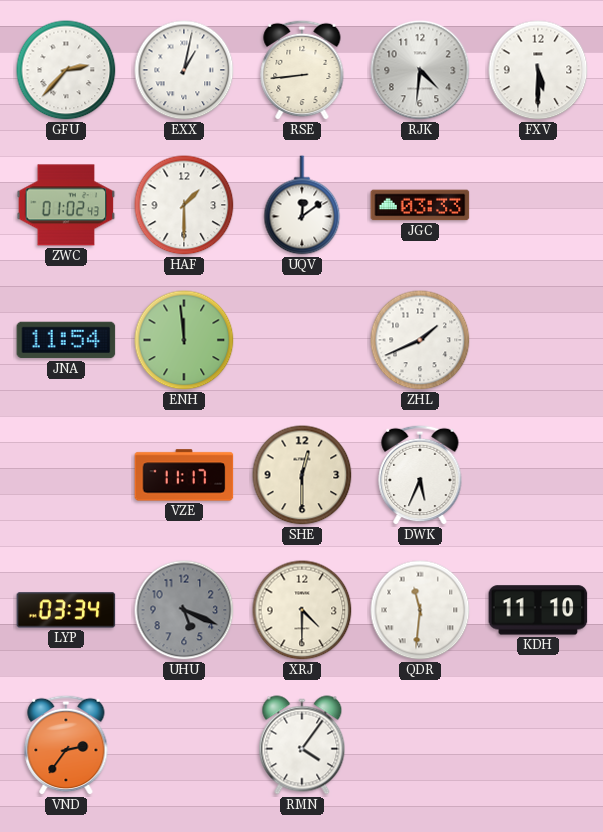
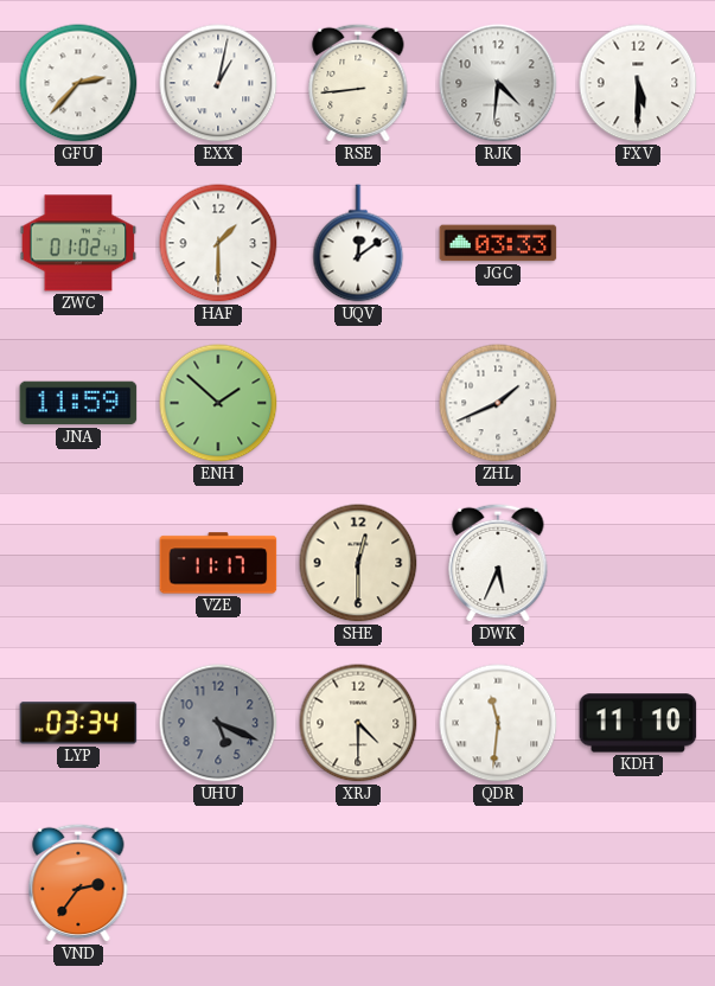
JNA: 11:54 -> 11:59 (78, 403)
ENH: 11:59 -> 1:52 (218, 403)
RMN: 4:06 -> none (302, 745)
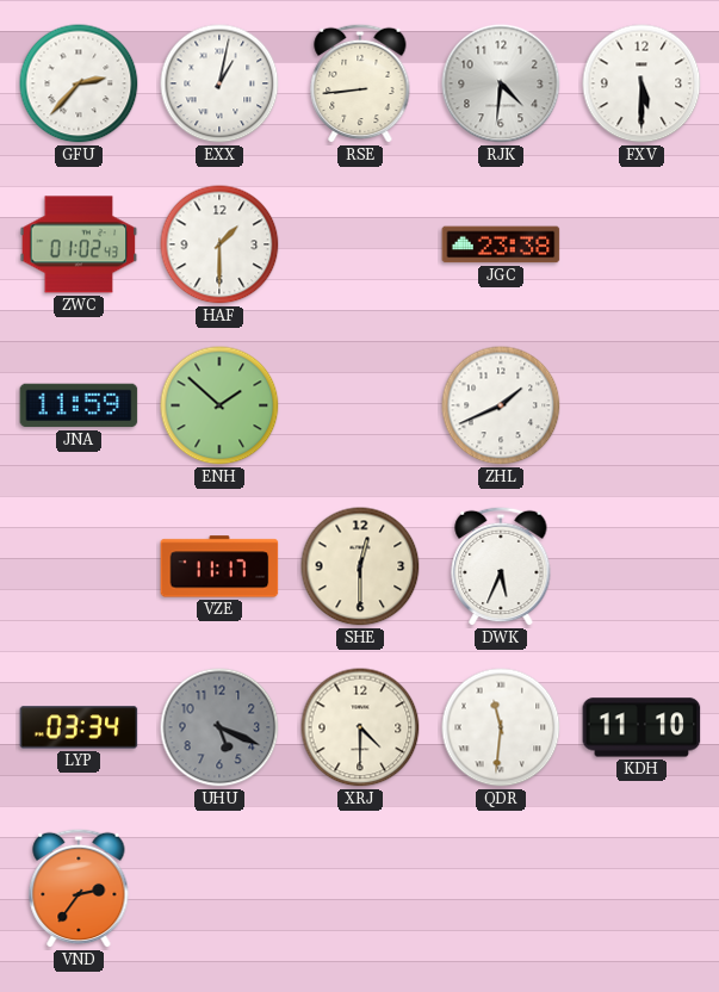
UQV: 12:09 -> none (358, 243)
JGC: 03:33 -> 23:38 (501, 244)
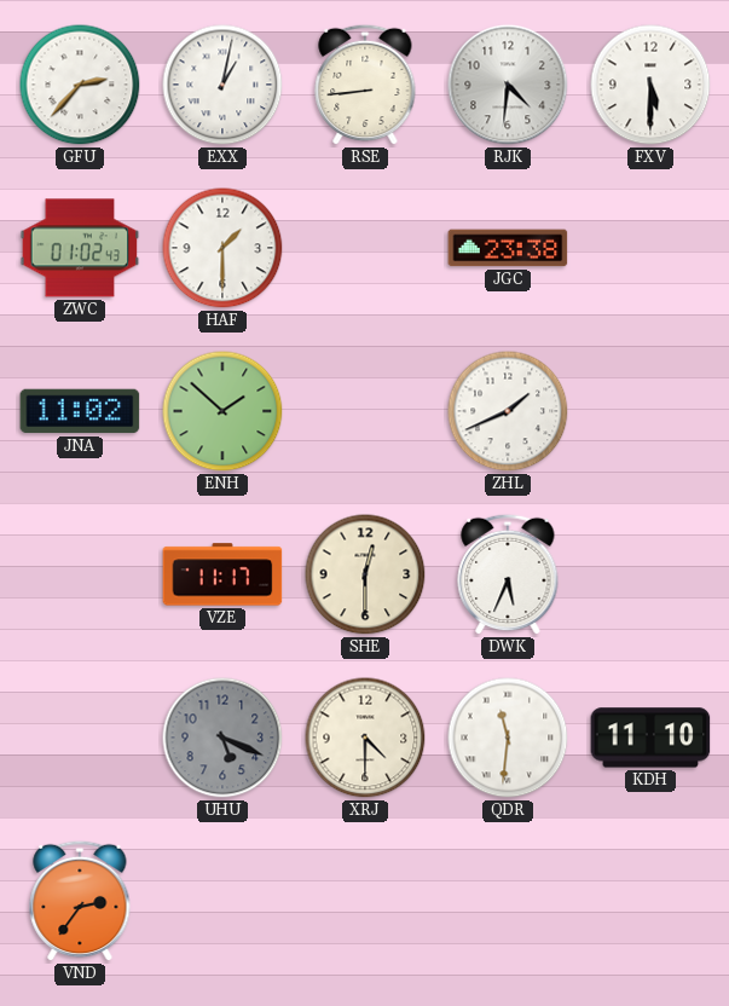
JNA: 11:59 -> 11:02 (80, 411)
LYP: 03:34 -> none (79, 727)
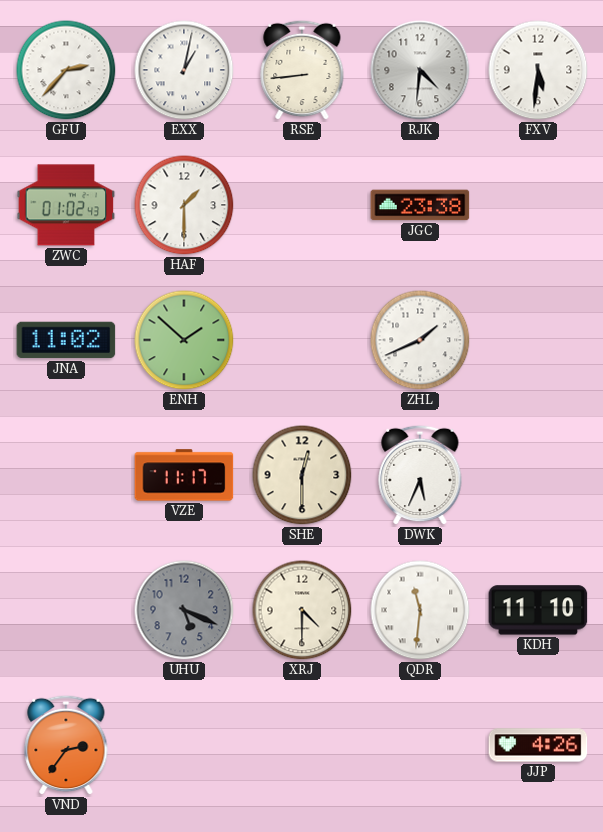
FXV: 5:30 -> 5:31 (538, 70)
JJP: none -> 4:26 (538, 745)
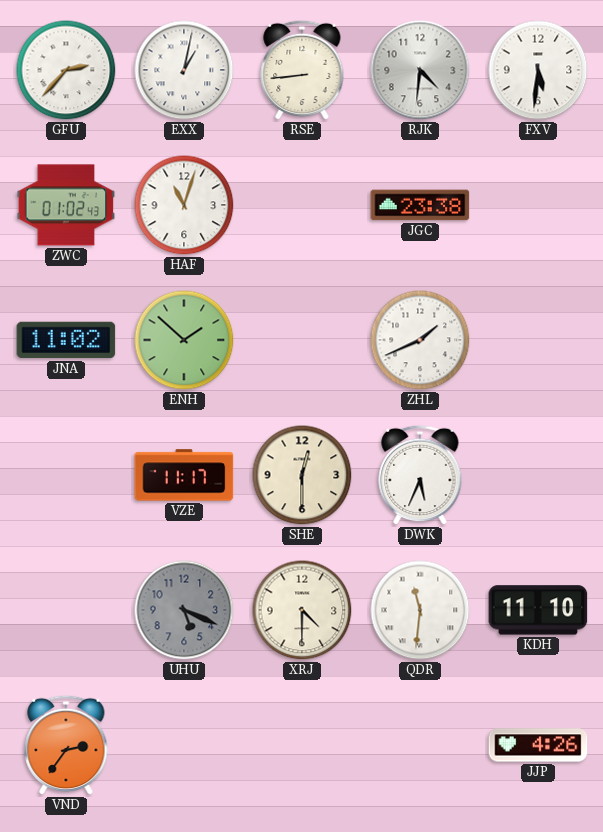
HAF: 1:30 -> 11:03 (184, 205)
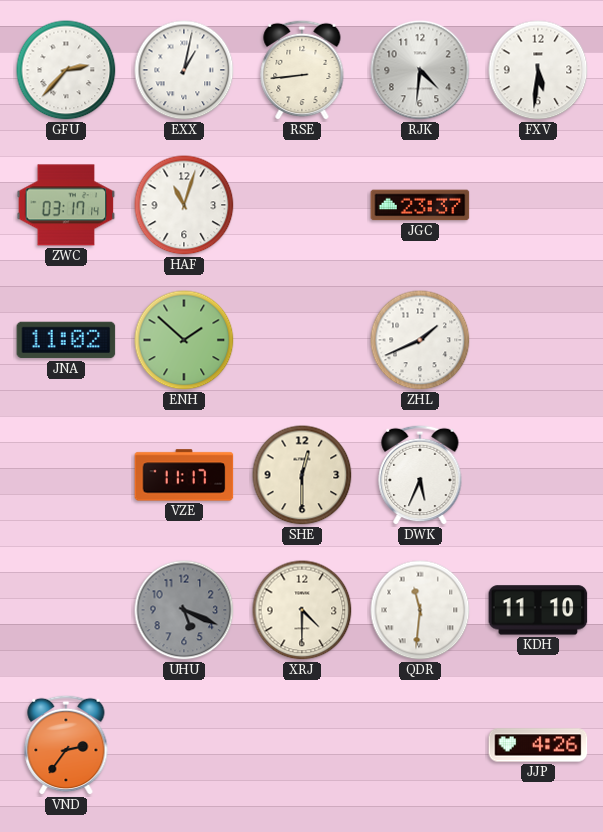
ZWC: 01:02 -> 03:17 (66, 205)
JGC: 23:38 -> 23:37 (420, 205)
